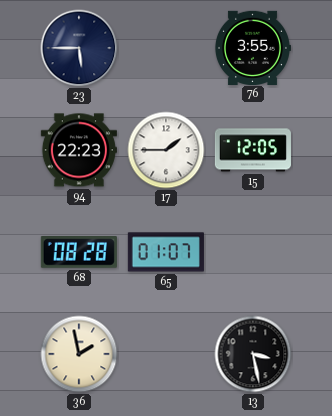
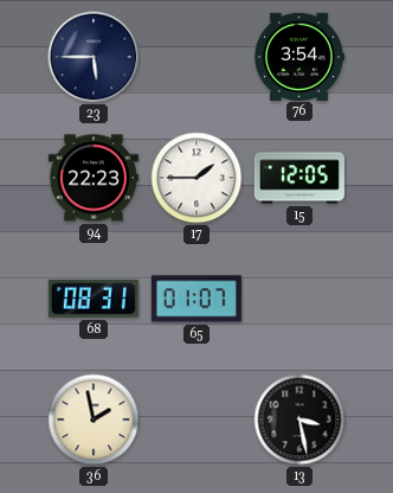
76: 3:55 -> 3:54 (298, 56)
68: 08:28 -> 08:31 (94, 300)
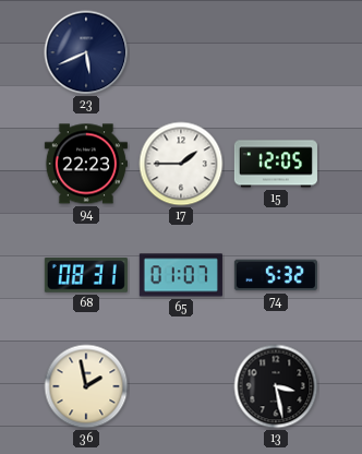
23: 5:45 -> 5:41 (86, 52)
76: 3:54 -> none (298, 56)
74: none -> 5:32 (276, 275)
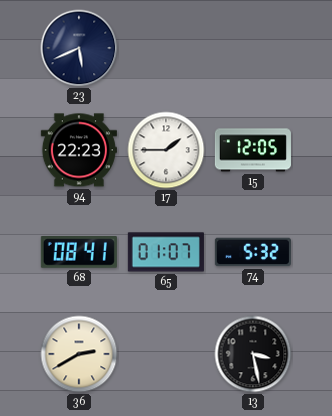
68: 08:31 -> 08:41 (79, 253)
36: 1:58 -> 2:40 (79, 354)
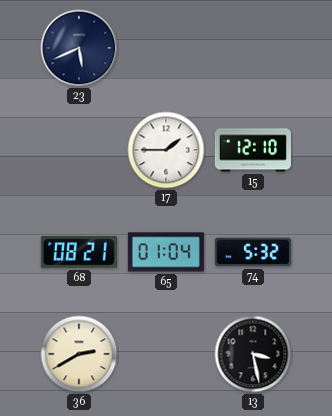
94: 22:23 -> none (79, 150)
15: 12:05 -> 12:10 (253, 150)
68: 08:41 -> 08:21 (79, 253)
65: 01:07 -> 01:04 (166, 252)
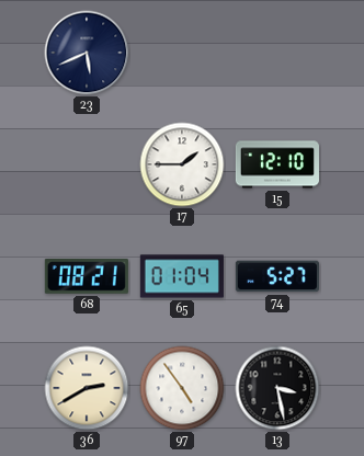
74: 5:32 -> 5:27 (277, 276)
97: none -> 4:54 (182, 388)
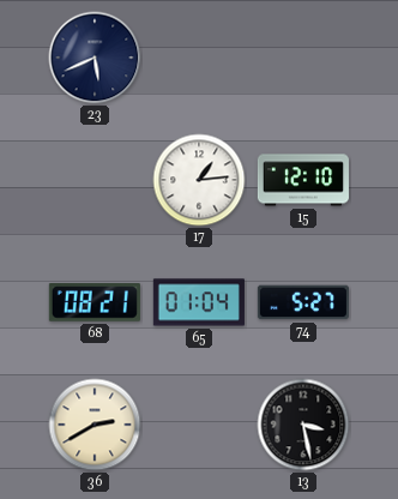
17: 1:45 -> 1:14 (199, 180)
97: 4:54 -> none (182, 388)
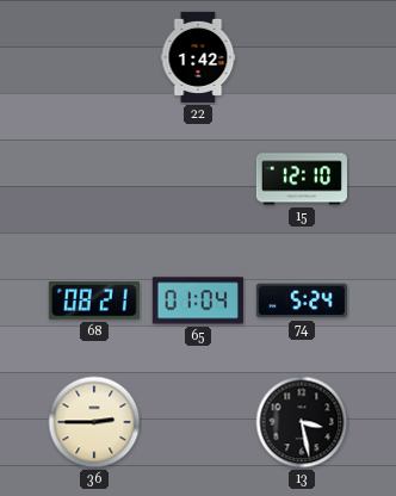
23: 5:41 -> none (95, 58)
22: none -> 1:42 (198, 57)
17: 1:14 -> none (199, 180)
74: 5:27 -> 5:24 (302, 300)
36: 2:40 -> 2:45 (94, 422)
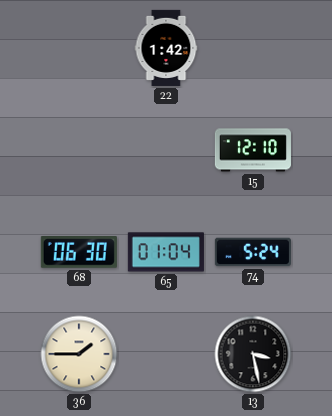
68: 08:21 -> 06:30 (79, 253)
36: 2:45 -> 1:45 (79, 354)
